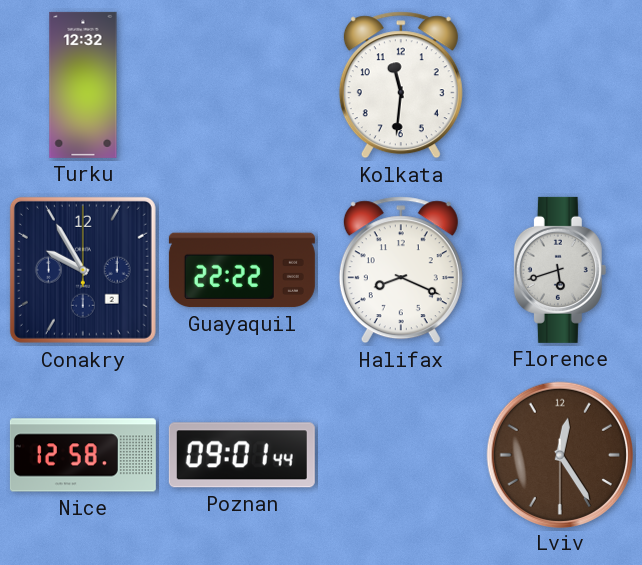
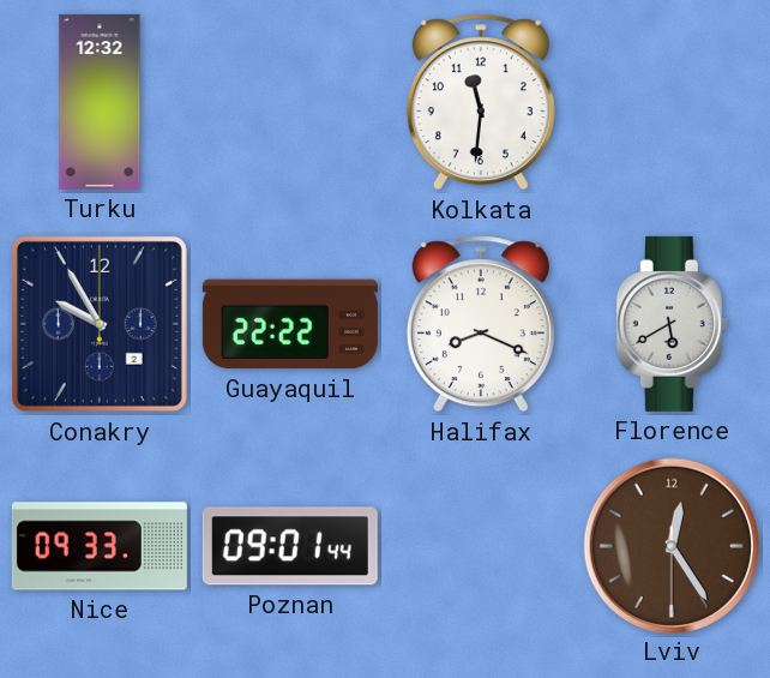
Florence: 5:42 -> 5:40 (672, 324)
Nice: 12:58 -> 09:33 (100, 546)
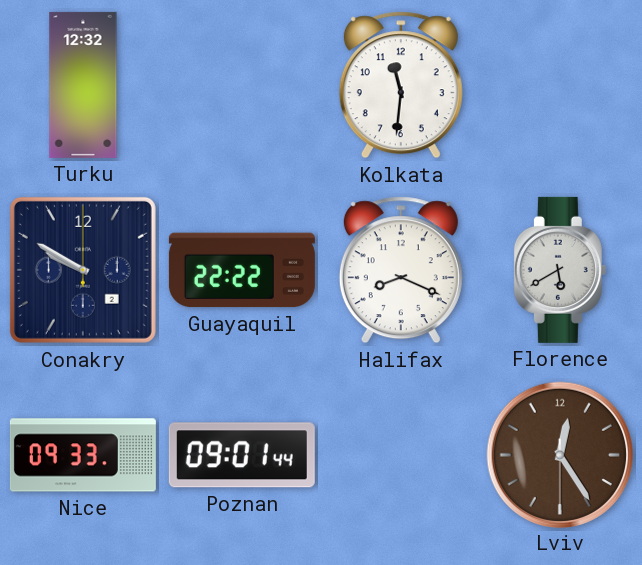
Conakry: 9:55 -> 9:50 (83, 270)
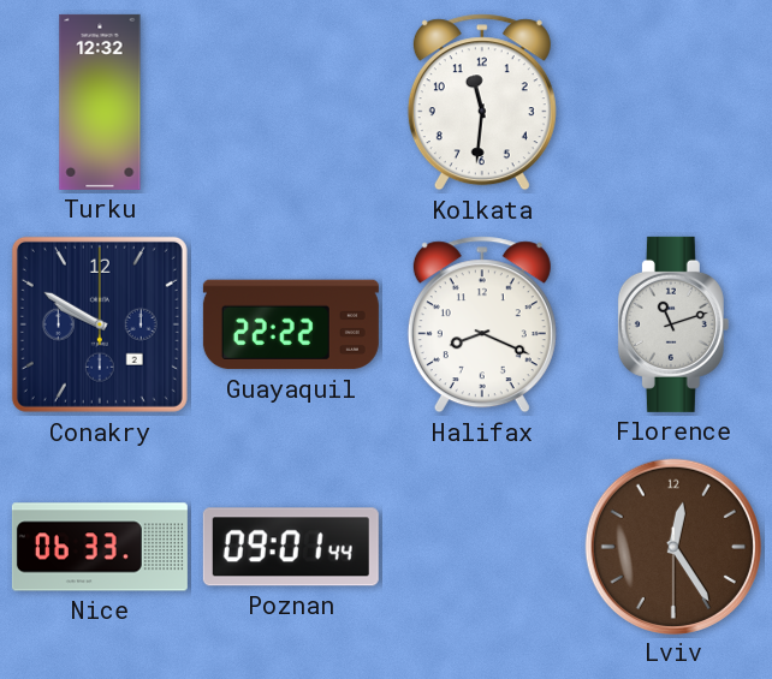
Florence: 5:40 -> 11:12 (673, 324)
Nice: 09:33 -> 06:33 (100, 547)
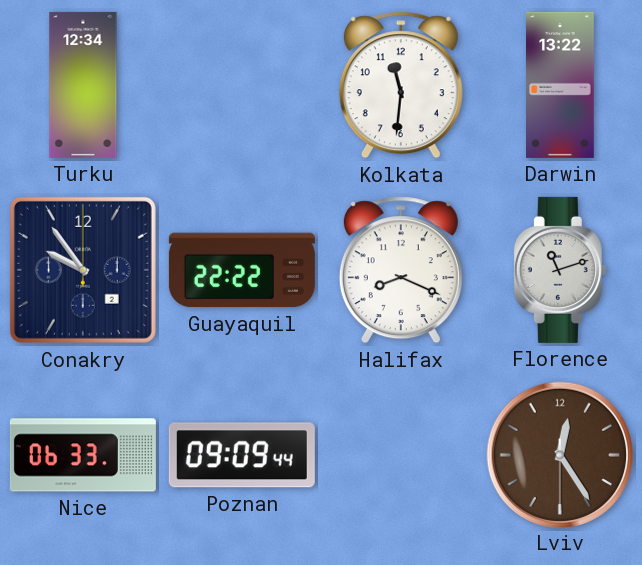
Turku: 12:32 -> 12:34 (83, 85)
Darwin: none -> 13:22 (561, 85)
Conakry: 9:50 -> 9:54 (83, 270)
Poznan: 09:01 -> 09:09 (242, 455)
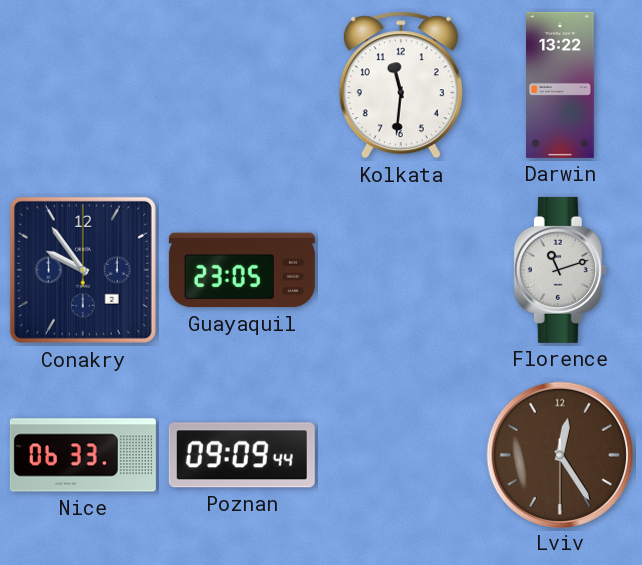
Turku: 12:34 -> none (83, 85)
Guayaquil: 22:22 -> 23:05 (242, 270)
Halifax: 8:19 -> none (401, 270)
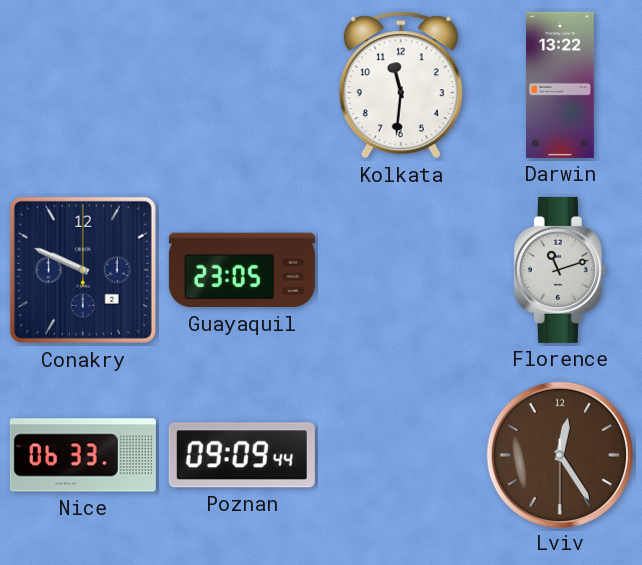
Conakry: 9:54 -> 9:49 (83, 270)
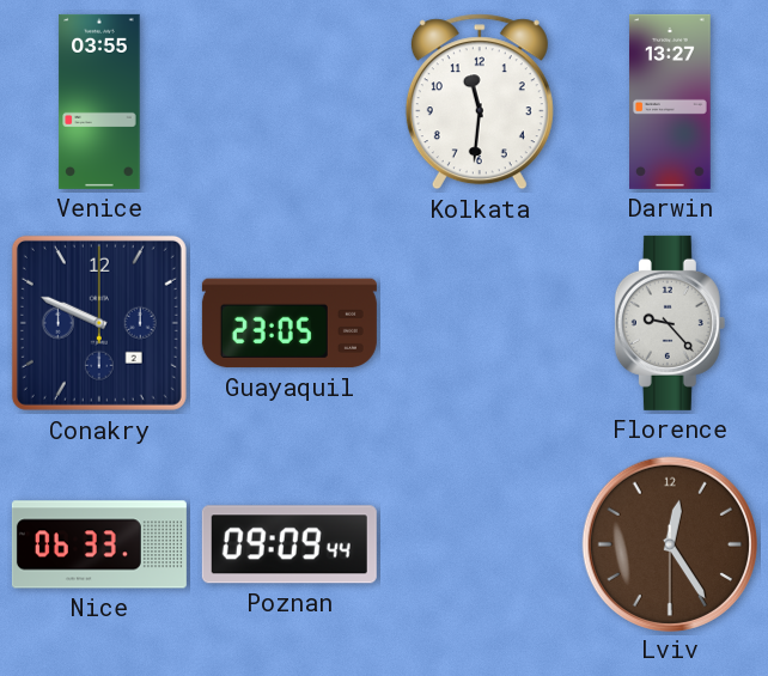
Venice: none -> 03:55 (99, 102)
Darwin: 13:22 -> 13:27 (671, 102)
Florence: 11:12 -> 9:23 (670, 323)
